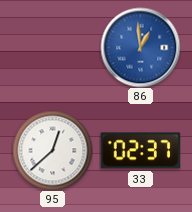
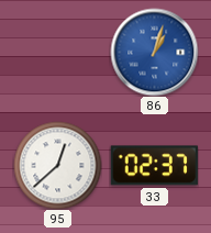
86: 12:59 -> 1:03 (154, 52)
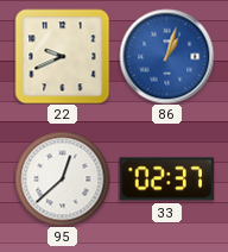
22: none -> 9:41 (62, 56)
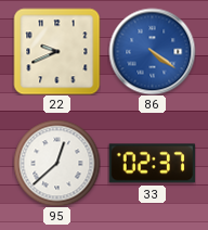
86: 1:03 -> 4:21 (152, 51)
